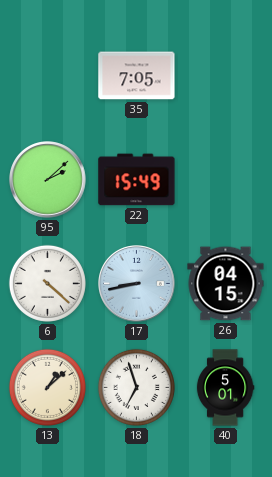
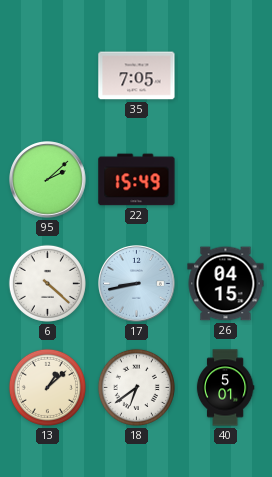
18: 6:57 -> 6:39 (136, 387)
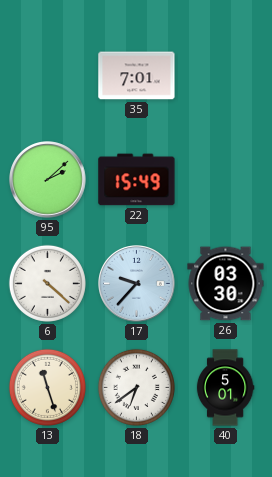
35: 7:05 -> 7:01 (137, 76)
17: 8:43 -> 9:37 (137, 284)
26: 04:15 -> 03:30 (226, 284)
13: 1:08 -> 11:27 (47, 387)
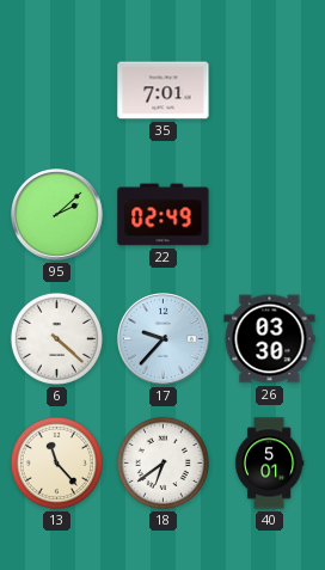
22: 15:49 -> 02:49 (164, 215)
13: 11:27 -> 11:23 (56, 462)
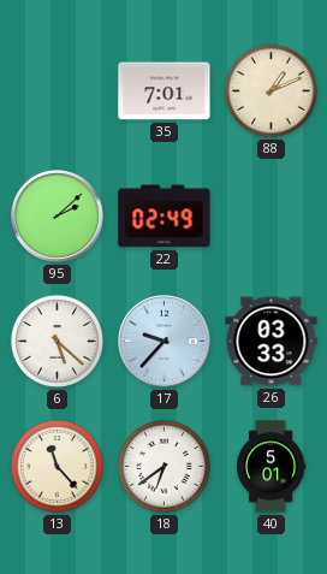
88: none -> 1:11 (270, 90)
6: 4:22 -> 5:22 (57, 341)
26: 03:30 -> 03:33 (272, 342)
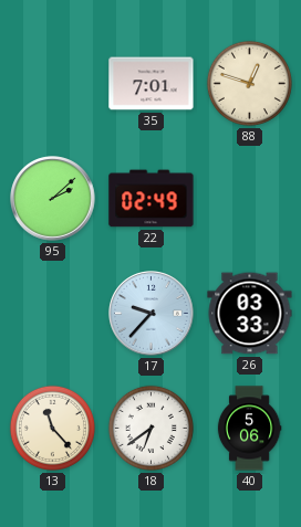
88: 1:11 -> 12:48 (249, 83)
6: 5:22 -> none (57, 341)
40: 5:01 -> 5:06 (249, 429)
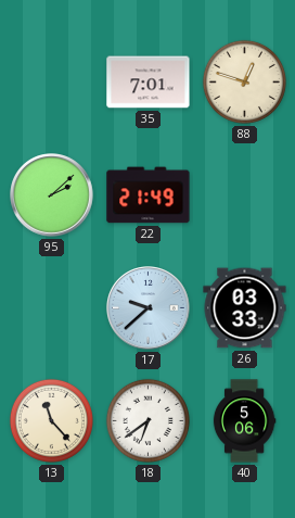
22: 02:49 -> 21:49 (149, 195)
17: 9:37 -> 9:38 (149, 308)
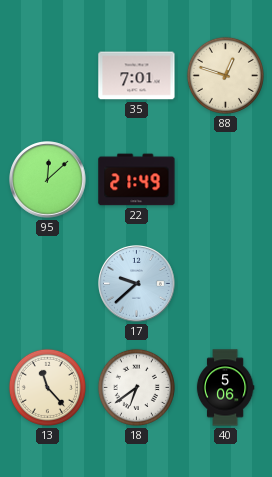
95: 2:08 -> 12:08 (48, 180)
26: 03:33 -> none (245, 308)
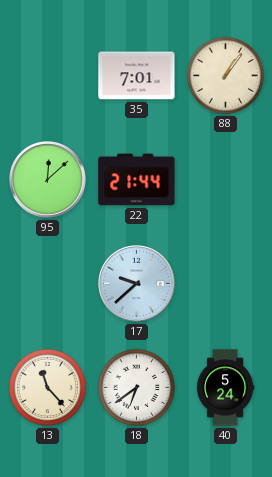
88: 12:48 -> 1:06 (225, 75)
22: 21:49 -> 21:44 (137, 180)
40: 5:06 -> 5:24 (225, 388)
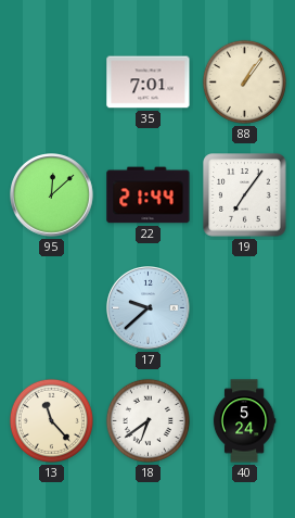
19: none -> 7:06 (245, 195)
